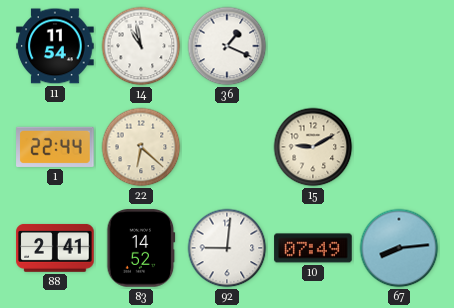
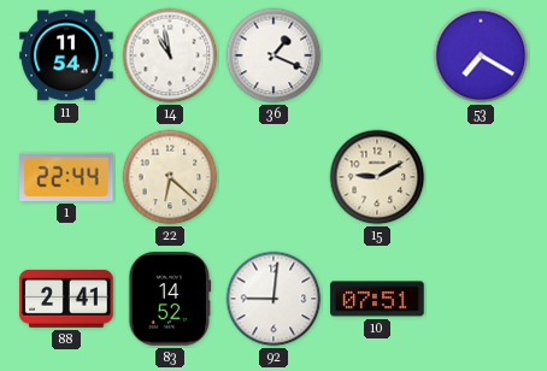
53: none -> 7:20 (481, 55)
10: 07:49 -> 07:51 (377, 299)
67: 8:14 -> none (399, 248)
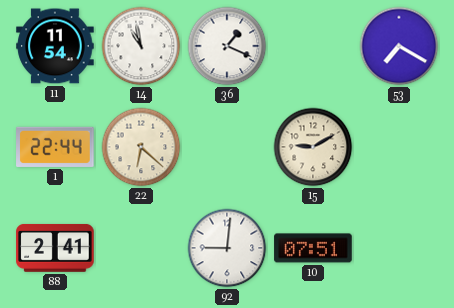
83: 14:52 -> none (170, 299)
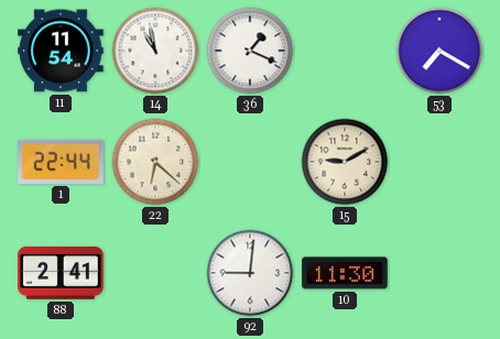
10: 07:51 -> 11:30 (345, 273)
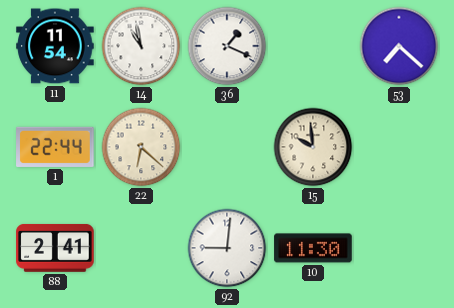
53: 7:20 -> 7:22 (399, 46)
15: 9:10 -> 9:59 (313, 147)
